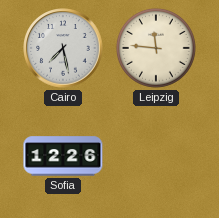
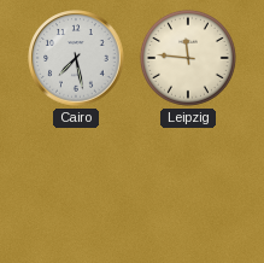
Sofia: 12:26 -> none (63, 156)
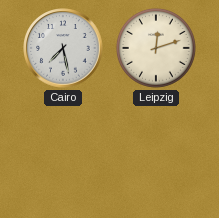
Leipzig: 11:46 -> 12:12 (156, 48)
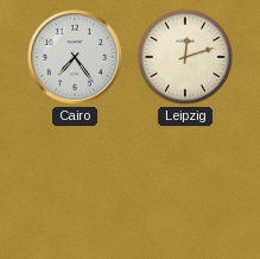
Cairo: 7:28 -> 7:24 (75, 57)
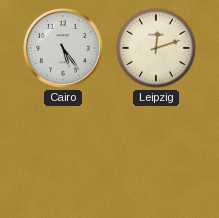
Cairo: 7:24 -> 5:24 (63, 48)
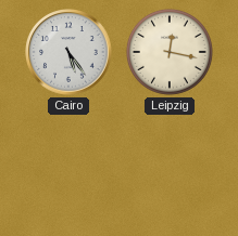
Leipzig: 12:12 -> 12:17 (170, 52)
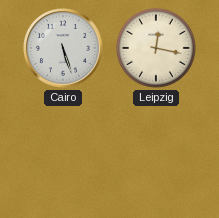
Cairo: 5:24 -> 5:27 (63, 48)
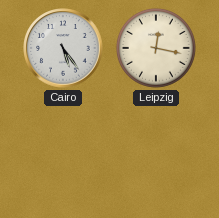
Cairo: 5:27 -> 5:24 (63, 48)
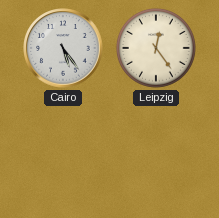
Leipzig: 12:17 -> 12:24 (156, 48)
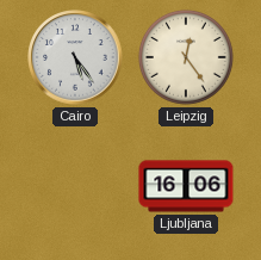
Ljubljana: none -> 16:06 (186, 186)
